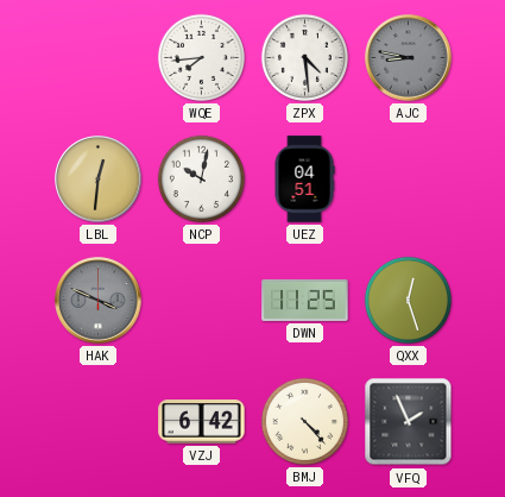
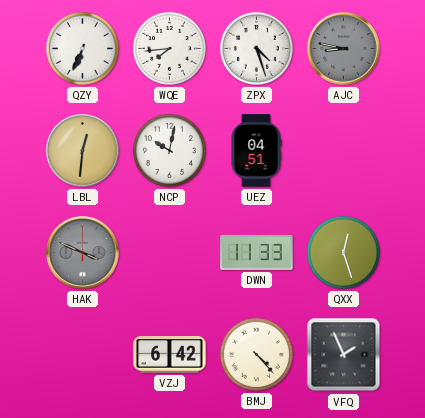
QZY: none -> 6:34 (82, 48)
ZPX: 4:29 -> 4:27 (256, 48)
DWN: 11:25 -> 11:33 (257, 252)
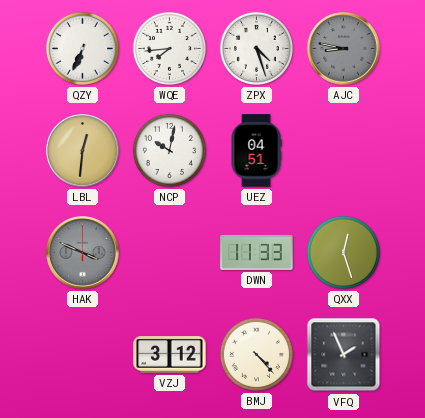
VZJ: 6:42 -> 3:12 (170, 355)
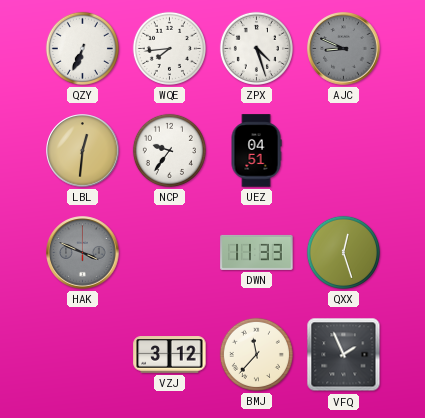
AJC: 8:47 -> 8:49 (344, 49)
NCP: 10:02 -> 9:36 (169, 150)
BMJ: 4:23 -> 11:37 (256, 354)
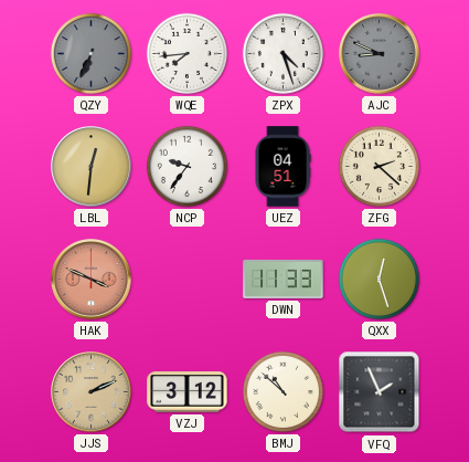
QZY dial: white -> grey (90, 53)
ZFG: none -> 2:22 (379, 166)
HAK dial: grey -> salmon (92, 280)
JJS: none -> 2:11 (92, 392)
BMJ: 11:37 -> 10:52 (283, 391)
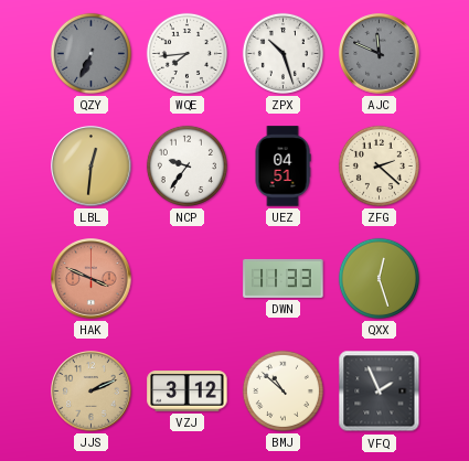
ZPX: 4:27 -> 10:27 (283, 53)
AJC: 8:49 -> 11:49 (380, 54)
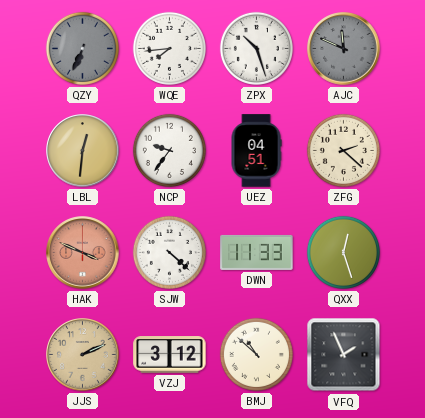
SJW: none -> 4:22 (169, 252)
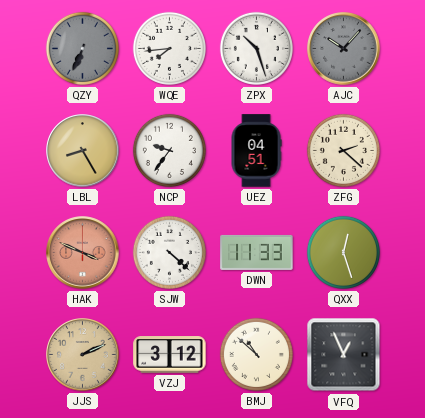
AJC: 11:49 -> 10:07 (344, 49)
LBL: 12:31 -> 8:25 (83, 151)
VFQ: 1:56 -> 12:56 (344, 355)
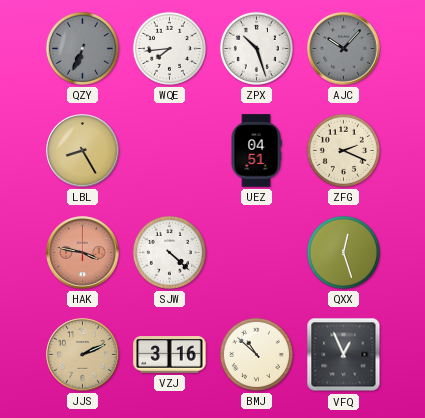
NCP: 9:36 -> none (169, 150)
ZFG: 2:22 -> 2:19 (343, 150)
HAK: 3:49 -> 3:47 (83, 253)
DWN: 11:33 -> none (257, 252)
VZJ: 3:12 -> 3:16 (170, 355)
